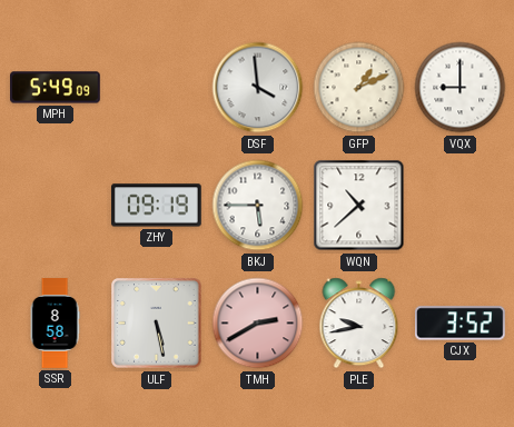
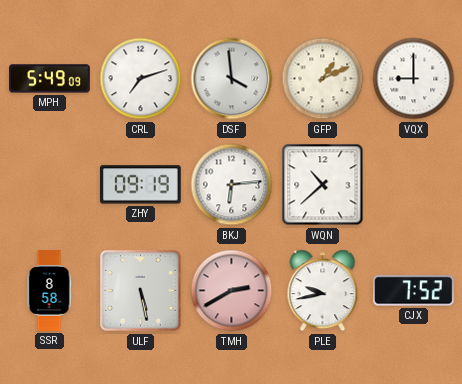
CRL: none -> 7:12 (141, 79)
BKJ: 5:45 -> 6:14 (232, 185)
CJX: 3:52 -> 7:52 (414, 291)
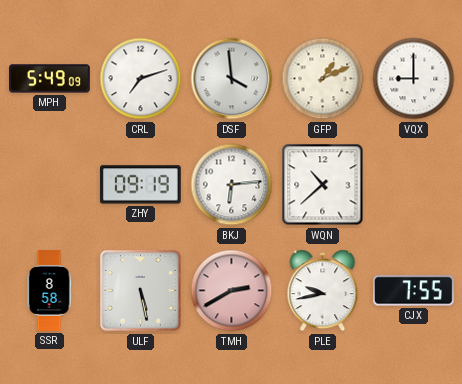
CJX: 7:52 -> 7:55 (414, 291)
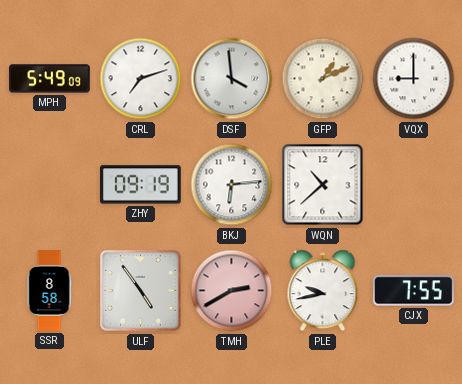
ULF: 5:28 -> 4:54 (141, 291)
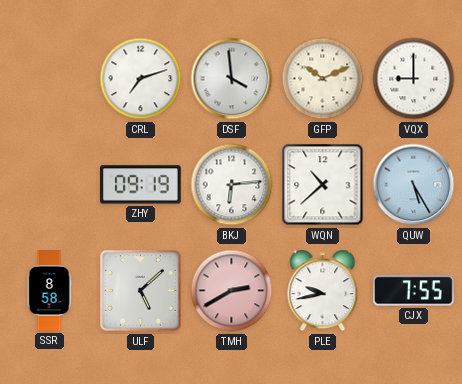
MPH: 5:49 -> none (50, 79)
GFP: 1:11 -> 10:11 (323, 79)
QUW: none -> 5:25 (414, 185)
ULF: 4:54 -> 5:08 (141, 291)
